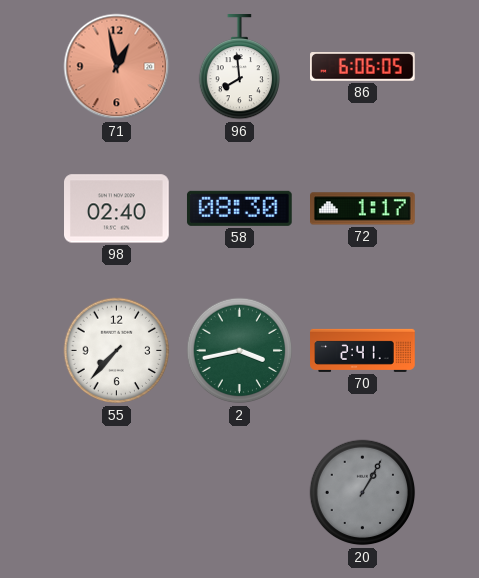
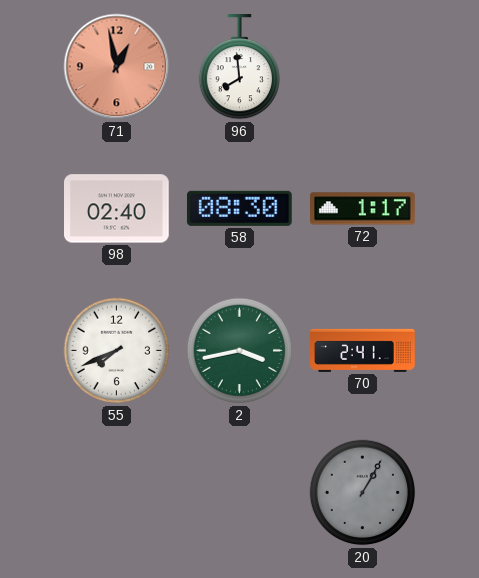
86: 6:06 -> none (363, 67)
55: 7:37 -> 7:41 (117, 351)
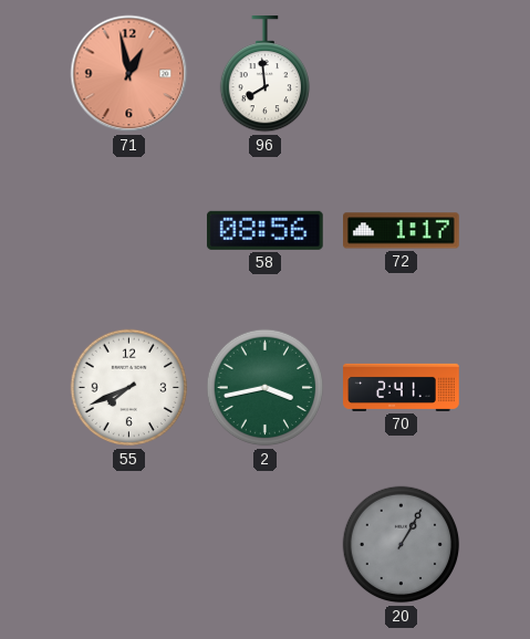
98: 02:40 -> none (117, 209)
58: 08:30 -> 08:56 (264, 230)
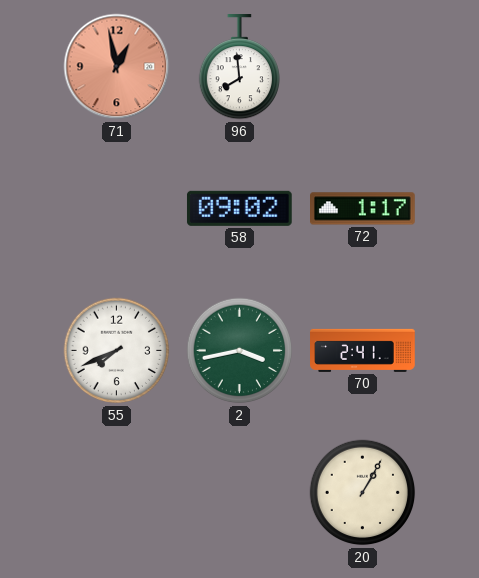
58: 08:56 -> 09:02 (239, 208)
20 dial: grey -> cream (363, 493)
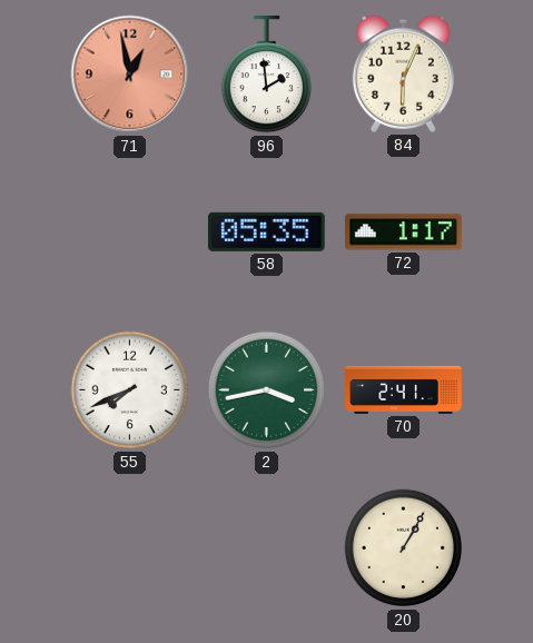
96: 7:59 -> 1:59 (266, 76)
84: none -> 6:04 (403, 73)
58: 09:02 -> 05:35 (266, 231)
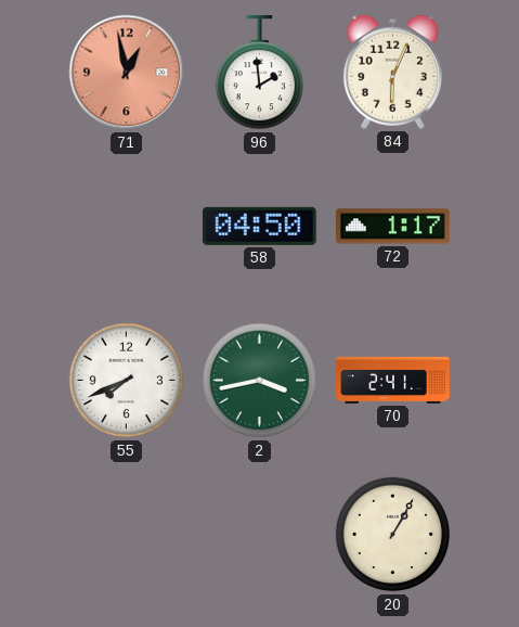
58: 05:35 -> 04:50 (259, 226)
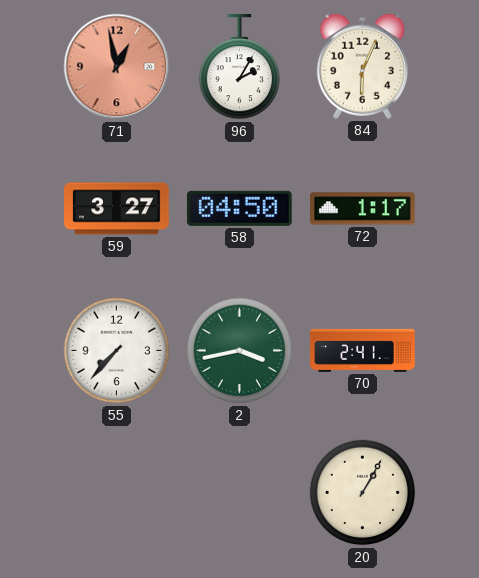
96: 1:59 -> 2:05 (239, 68)
59: none -> 3:27 (117, 209)
55: 7:41 -> 7:37 (117, 351)
